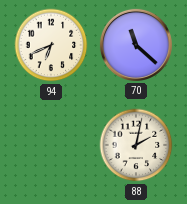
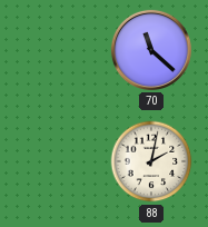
94: 6:41 -> none (51, 45)
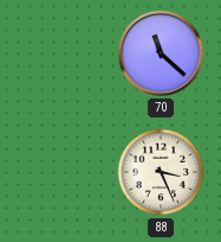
88: 2:02 -> 3:26 (161, 172)
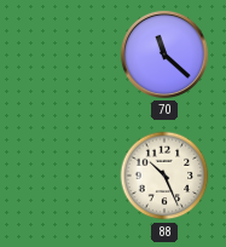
88: 3:26 -> 10:26 (164, 176)
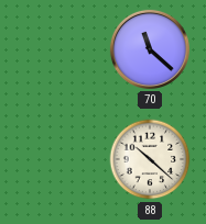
88: 10:26 -> 10:22 (150, 159)
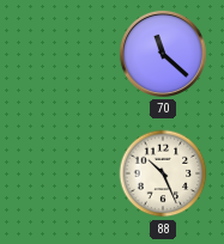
88: 10:22 -> 10:26 (163, 173)
